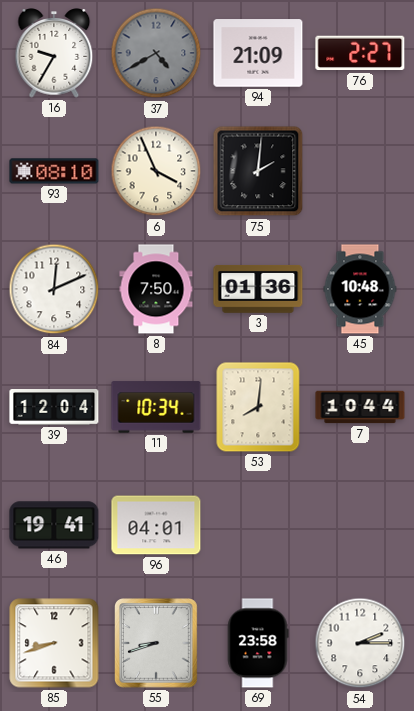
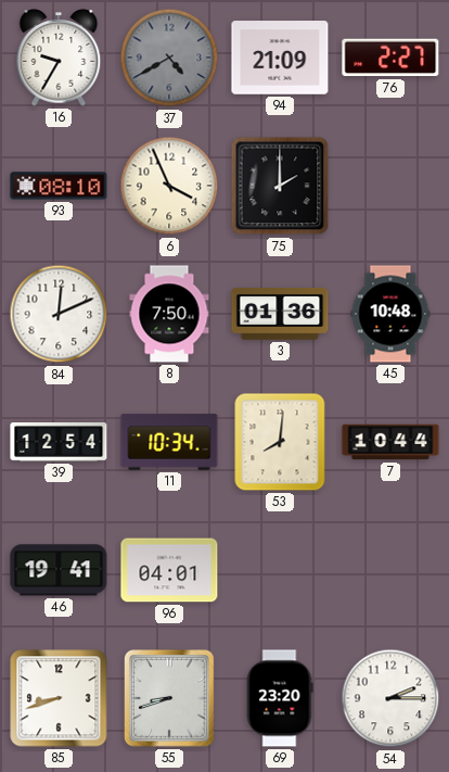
75: 2:01 -> 2:00 (280, 186)
39: 12:04 -> 12:54 (59, 443)
69: 23:58 -> 23:20 (280, 698)
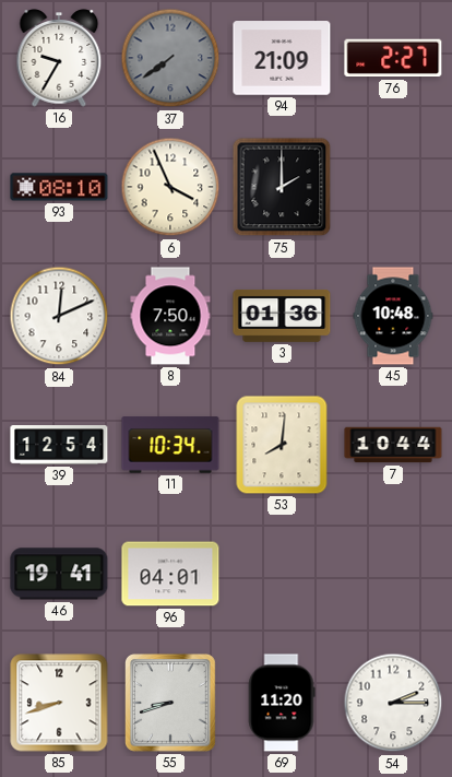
37: 4:40 -> 7:39 (170, 58)
69: 23:20 -> 11:20 (282, 703)
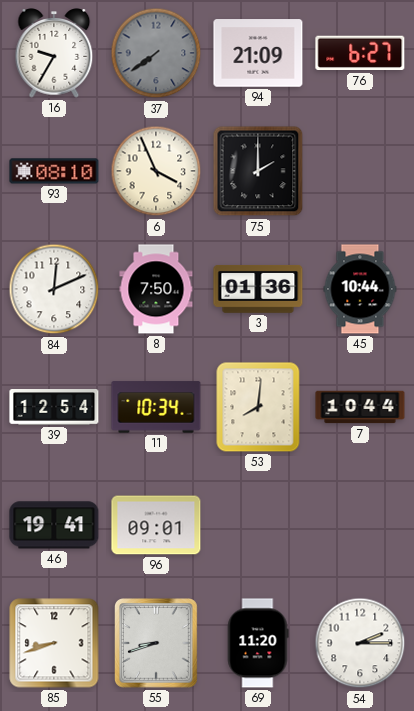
76: 2:27 -> 6:27 (360, 53)
45: 10:48 -> 10:44 (360, 289)
96: 04:01 -> 09:01 (156, 525)
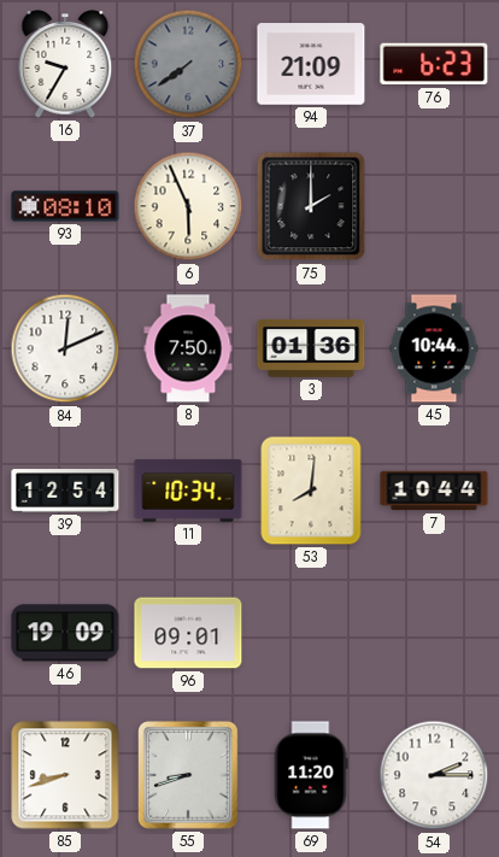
76: 6:27 -> 6:23 (434, 64)
6: 3:56 -> 5:56 (188, 206)
46: 19:41 -> 19:09 (65, 633)
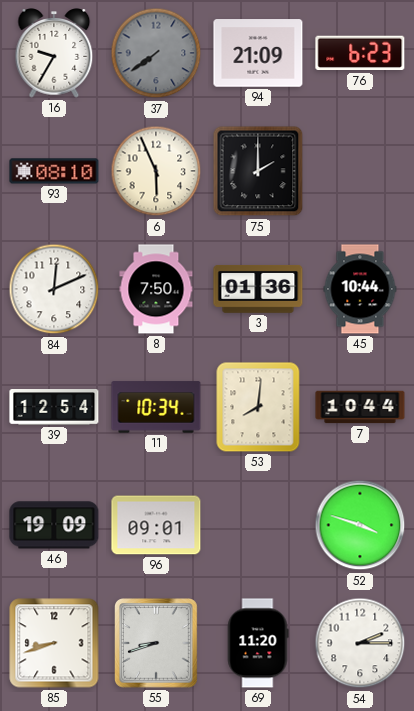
52: none -> 3:48 (360, 525)
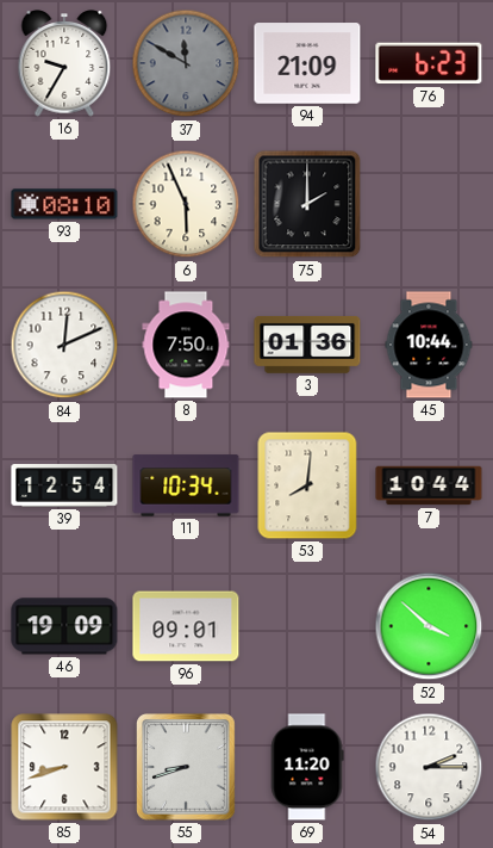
37: 7:39 -> 11:50 (186, 63)
52: 3:48 -> 3:52 (429, 626)
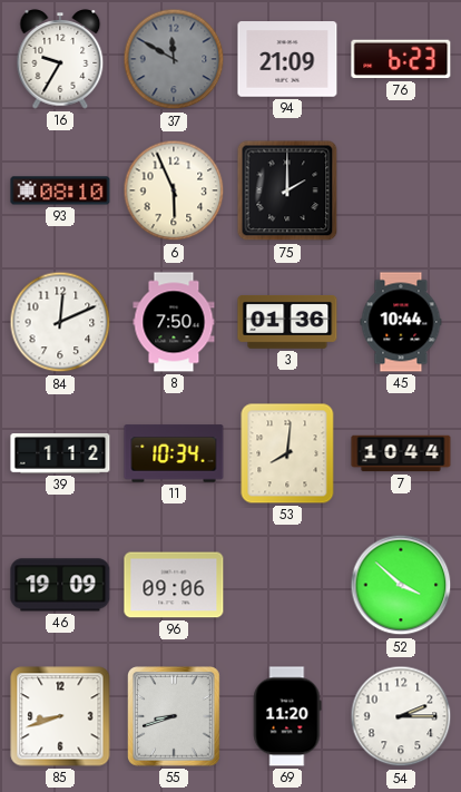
39: 12:54 -> 1:12 (60, 454)
96: 09:01 -> 09:06 (174, 585)
